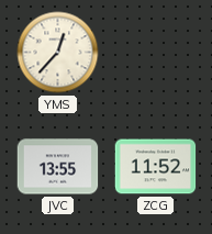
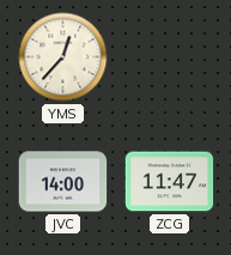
JVC: 13:55 -> 14:00 (63, 182)
ZCG: 11:52 -> 11:47 (170, 182)
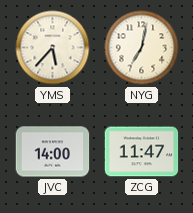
YMS: 12:37 -> 5:37 (53, 48)
NYG: none -> 7:02 (142, 48)
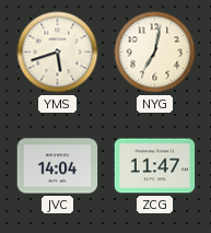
YMS: 5:37 -> 5:42 (58, 53)
JVC: 14:00 -> 14:04 (58, 166)
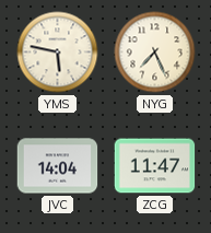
YMS: 5:42 -> 5:47 (58, 53)
NYG: 7:02 -> 7:26 (155, 53)
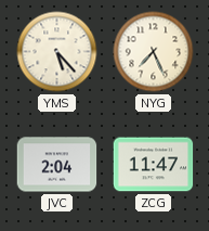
YMS: 5:47 -> 5:23 (57, 52)
JVC: 14:04 -> 2:04 (57, 165)
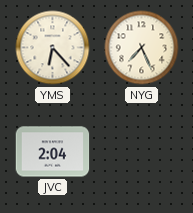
YMS: 5:23 -> 6:23 (53, 48)
ZCG: 11:47 -> none (154, 165)
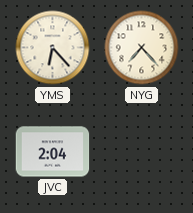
NYG: 7:26 -> 7:23 (142, 48)
